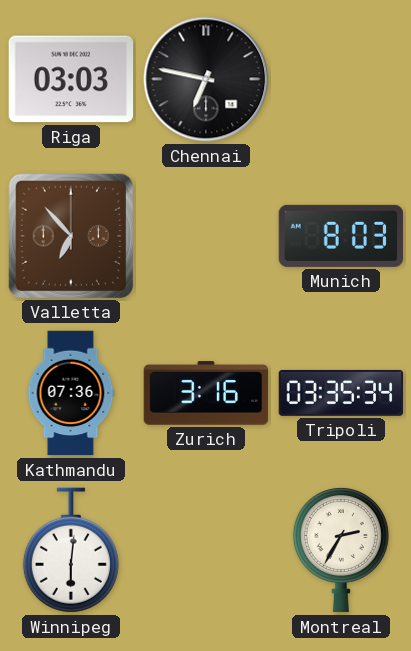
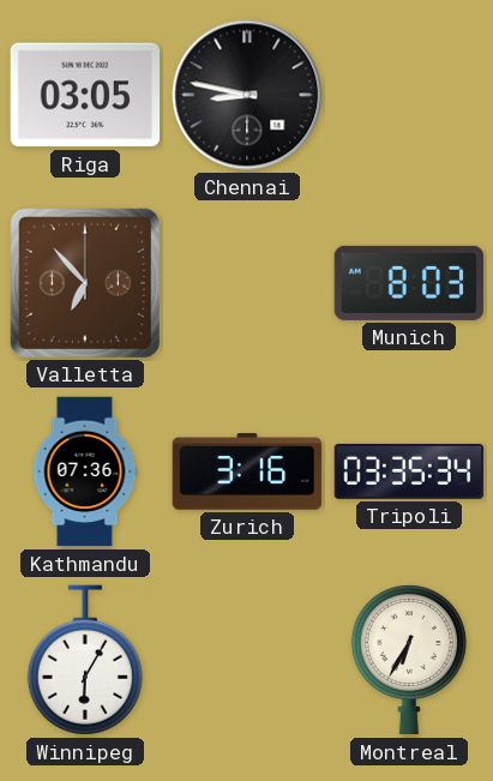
Riga: 03:03 -> 03:05 (85, 95)
Chennai: 6:47 -> 8:47 (247, 95)
Winnipeg: 6:01 -> 6:05 (85, 660)
Montreal: 2:35 -> 6:35 (409, 660)
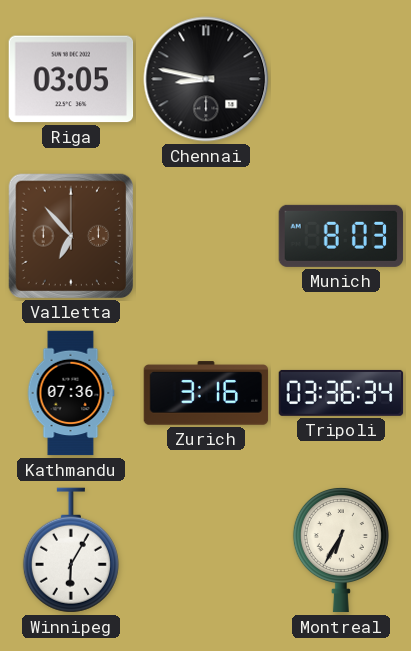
Tripoli: 03:35 -> 03:36 (341, 393)
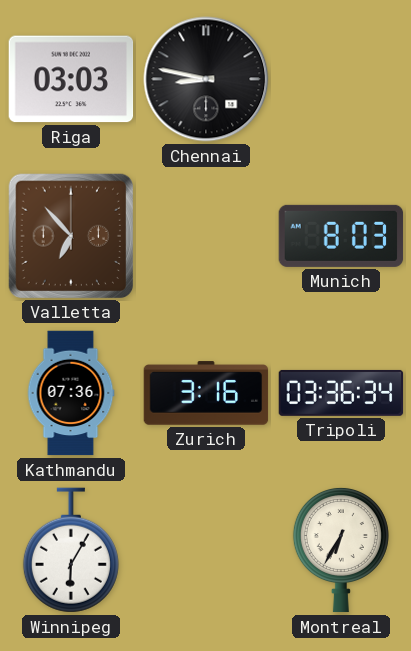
Riga: 03:05 -> 03:03 (71, 79)
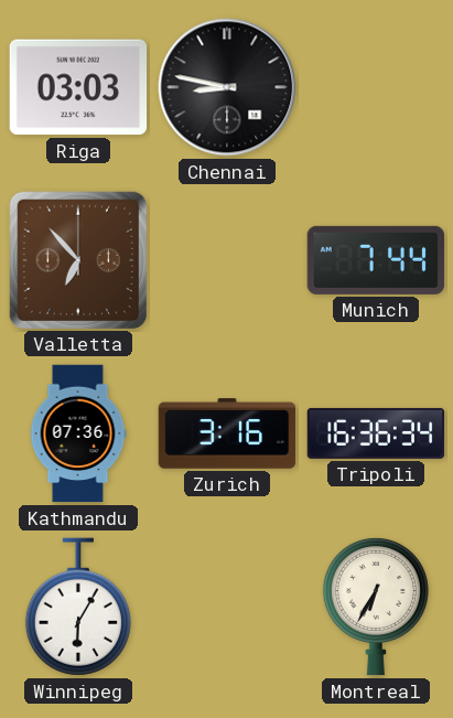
Munich: 8:03 -> 7:44 (376, 260)
Tripoli: 03:36 -> 16:36 (376, 433)
